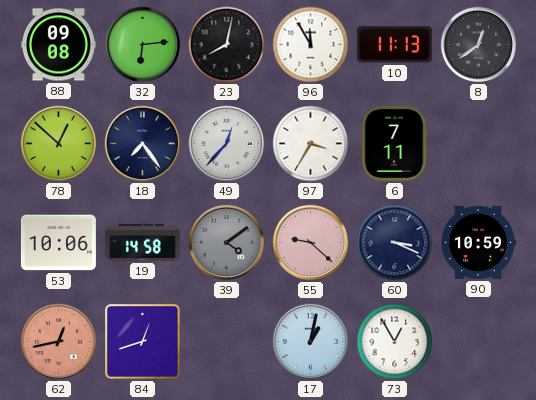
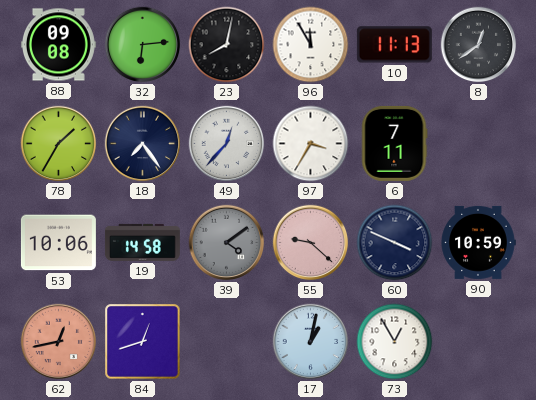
78: 12:52 -> 1:35 (59, 144)
60: 3:19 -> 3:49 (395, 243)
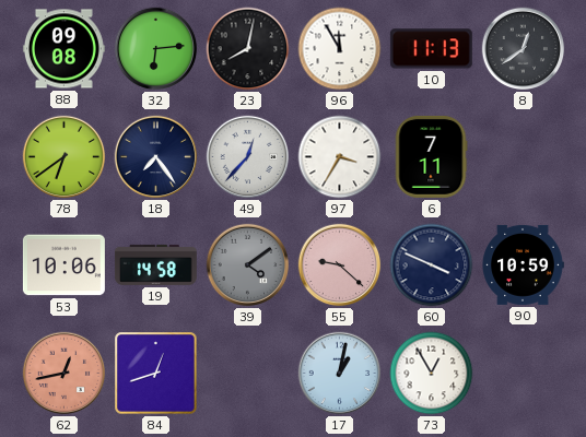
78: 1:35 -> 6:39 (65, 157)
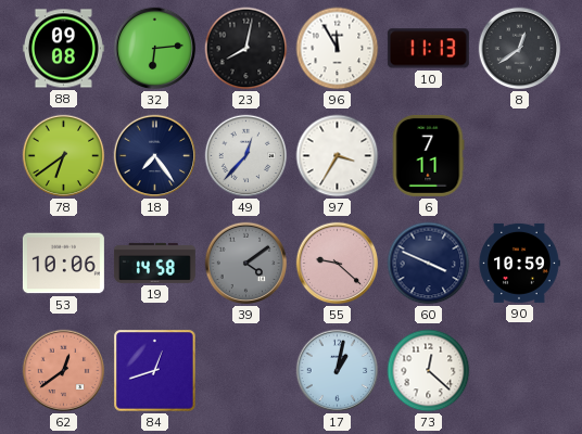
62: 12:43 -> 12:39 (64, 371)
73: 12:55 -> 12:22 (429, 371)
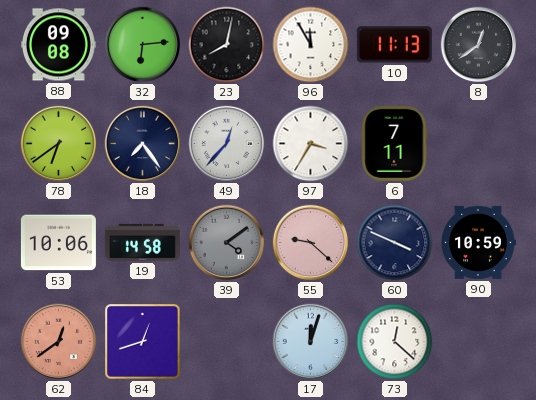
17: 1:02 -> 12:03 (311, 342)
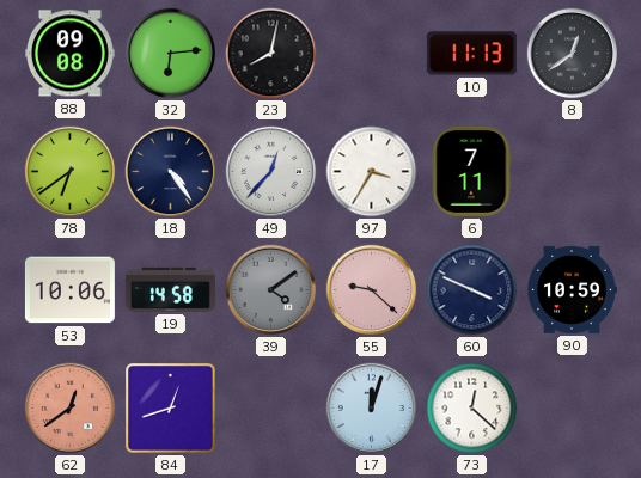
96: 11:55 -> none (311, 45)
18: 7:24 -> 4:24 (171, 172)
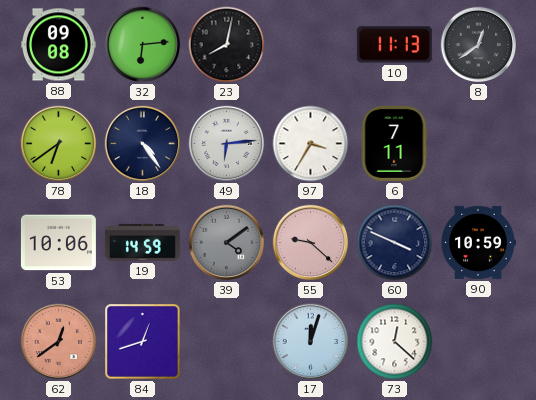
49: 12:37 -> 6:14 (227, 144)
19: 14:58 -> 14:59 (142, 242)
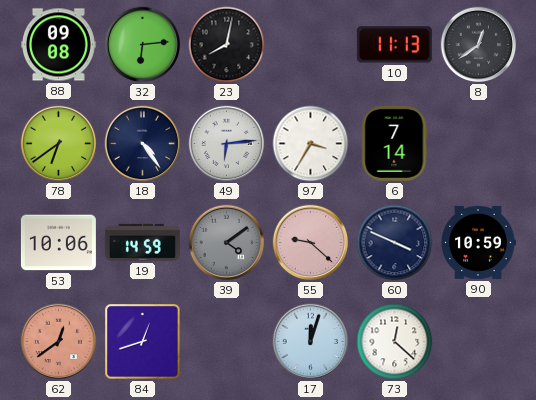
6: 7:11 -> 7:14 (394, 143)
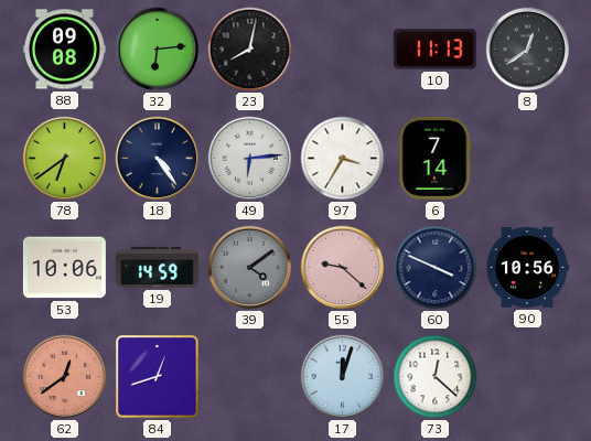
90: 10:59 -> 10:56 (527, 267)
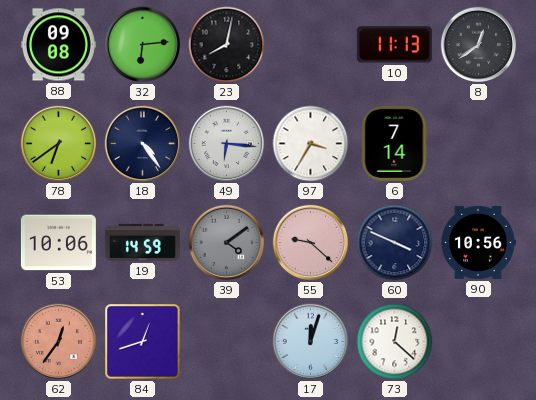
49: 6:14 -> 6:16 (227, 144)
62: 12:39 -> 12:36 (59, 342)
